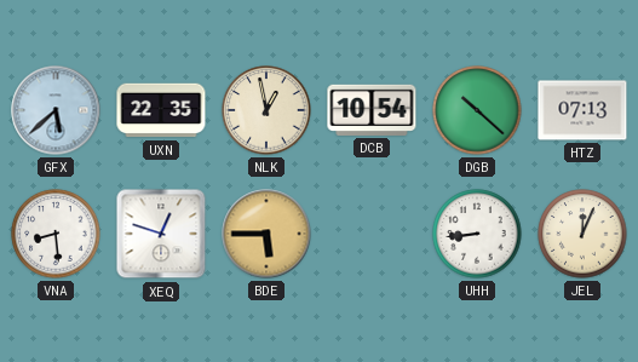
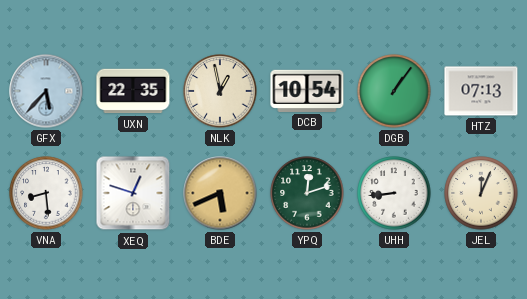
GFX: 5:38 -> 5:37 (46, 91)
DGB: 10:22 -> 1:06 (394, 91)
BDE: 5:45 -> 5:41 (220, 193)
YPQ: none -> 12:12 (307, 193)
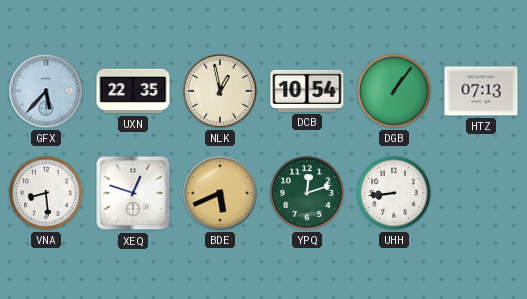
JEL: 12:04 -> none (481, 193)
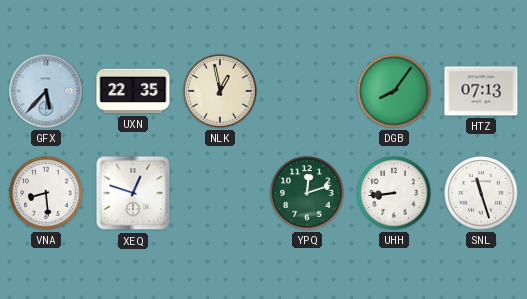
DCB: 10:54 -> none (307, 91)
DGB: 1:06 -> 8:06 (394, 91)
BDE: 5:41 -> none (220, 193)
SNL: none -> 11:27 (481, 193)
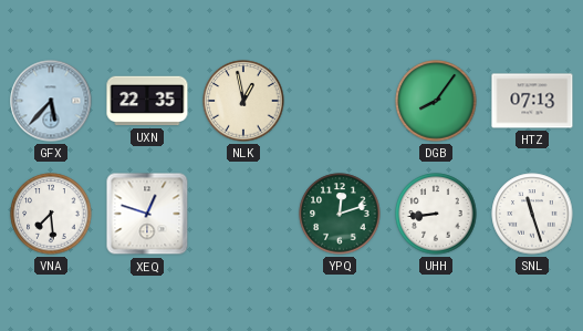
VNA: 8:29 -> 7:29 (51, 214)
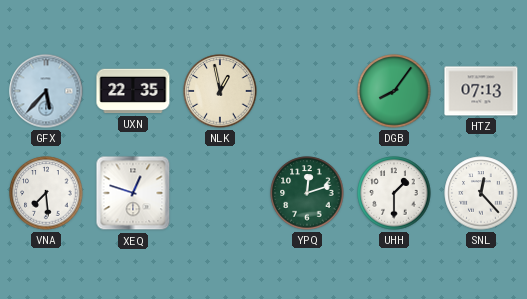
UHH: 8:44 -> 1:30 (394, 193)
SNL: 11:27 -> 12:23 (481, 193)
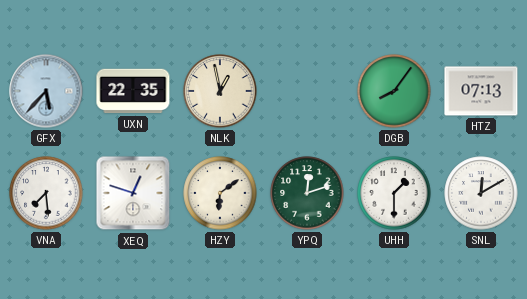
HZY: none -> 6:09 (220, 193)
SNL: 12:23 -> 12:10 (481, 193)
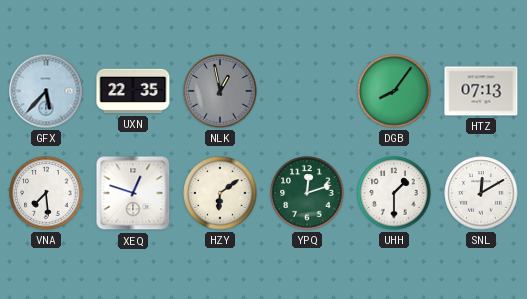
NLK dial: cream -> grey (220, 91)
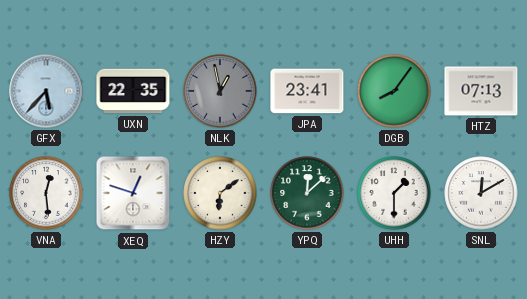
JPA: none -> 23:41 (307, 91)
VNA: 7:29 -> 12:29 (46, 193)
YPQ: 12:12 -> 12:08 (307, 193)
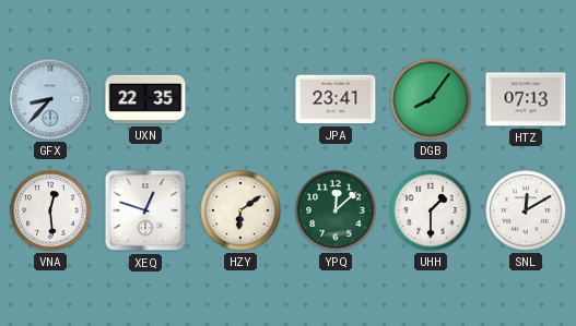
GFX: 5:37 -> 8:37 (50, 99)
NLK: 12:58 -> none (220, 91)
